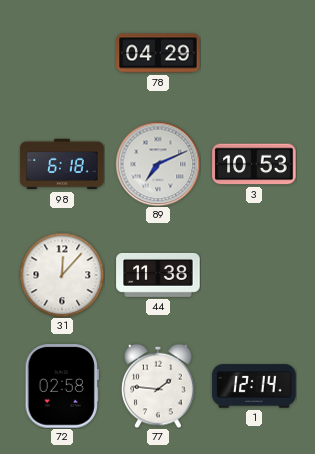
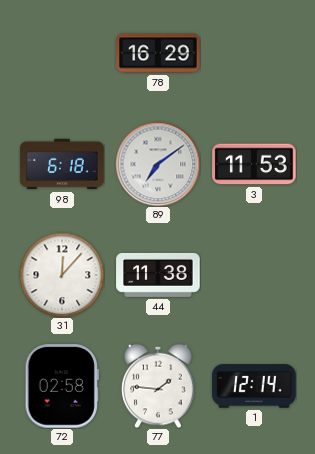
78: 04:29 -> 16:29 (158, 53)
89: 7:11 -> 7:09 (158, 164)
3: 10:53 -> 11:53 (254, 164)
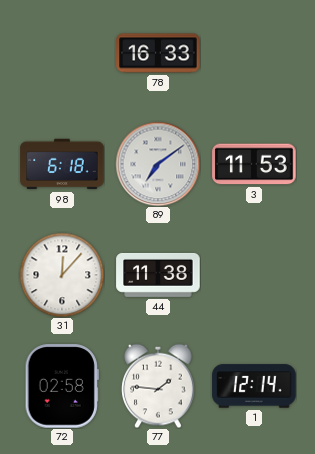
78: 16:29 -> 16:33 (158, 53)
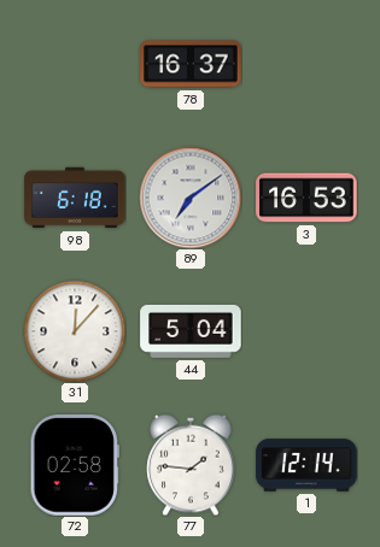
78: 16:33 -> 16:37 (191, 64)
3: 11:53 -> 16:53 (306, 198)
44: 11:38 -> 5:04 (191, 331)
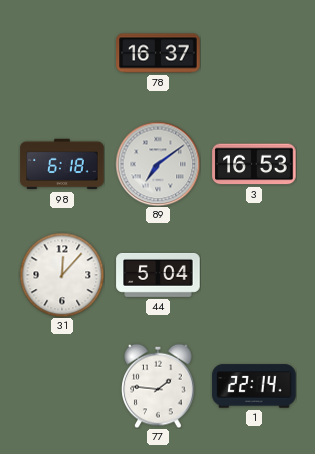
72: 02:58 -> none (75, 465)
1: 12:14 -> 22:14 (254, 386)
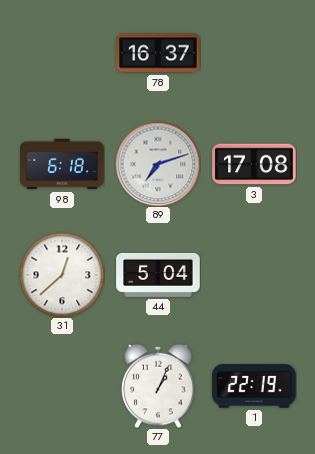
89: 7:09 -> 7:12 (158, 164)
3: 16:53 -> 17:08 (254, 164)
31: 12:07 -> 12:38 (62, 275)
77: 1:46 -> 1:04 (158, 386)
1: 22:14 -> 22:19 (254, 386)
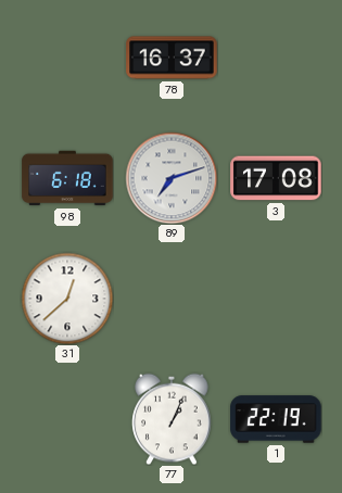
44: 5:04 -> none (158, 275)
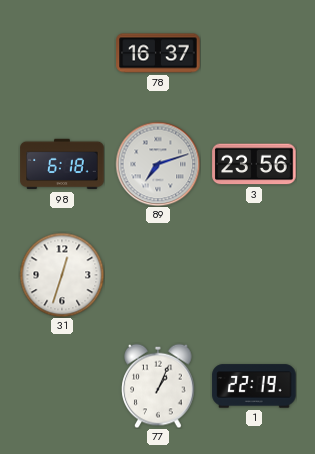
3: 17:08 -> 23:56 (254, 164)
31: 12:38 -> 12:33 (62, 275)
